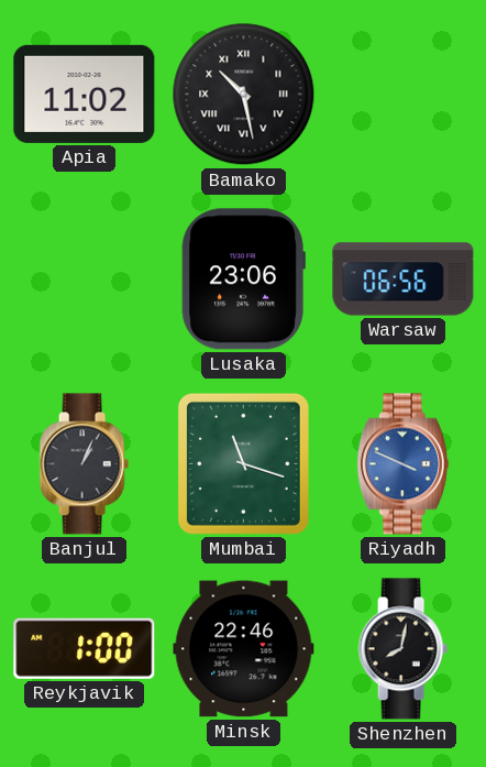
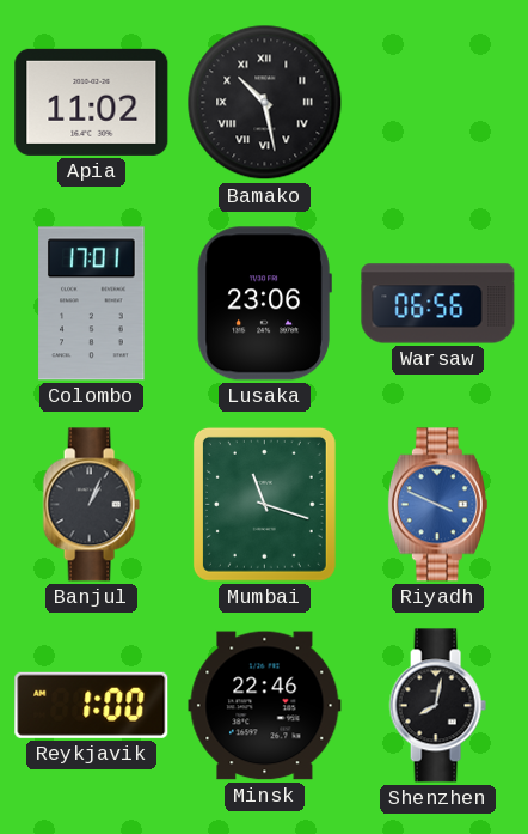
Colombo: none -> 17:01 (92, 304)
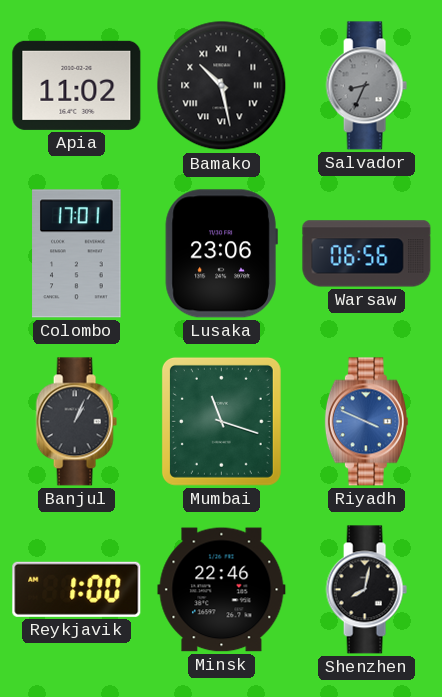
Salvador: none -> 8:34 (366, 86)
